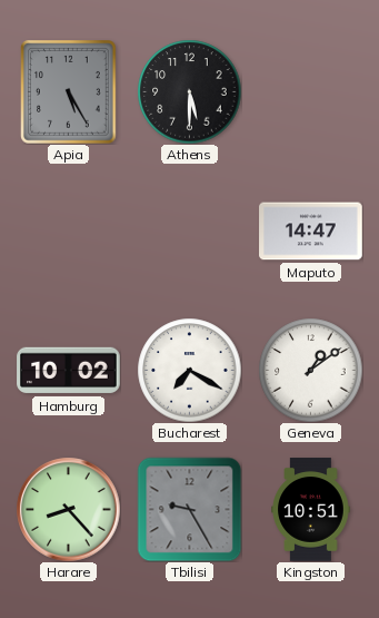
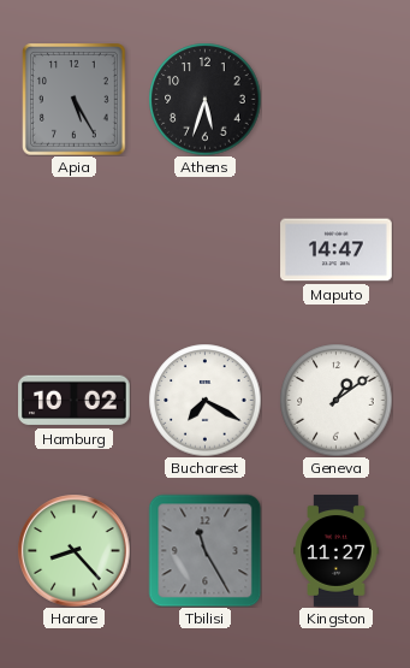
Athens: 5:30 -> 5:33 (204, 99)
Tbilisi: 9:25 -> 11:25 (204, 550)
Kingston: 10:51 -> 11:27 (337, 551)
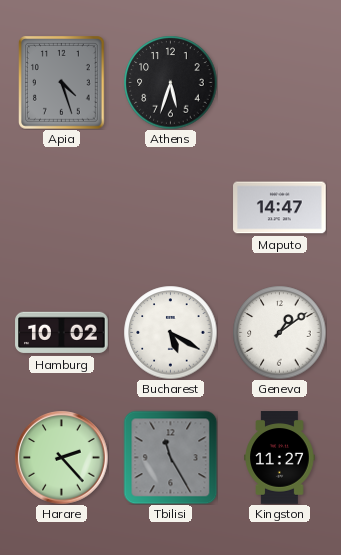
Apia: 5:25 -> 4:27 (62, 83)
Bucharest: 7:20 -> 5:20 (170, 332)
Harare: 8:23 -> 2:23 (61, 457)
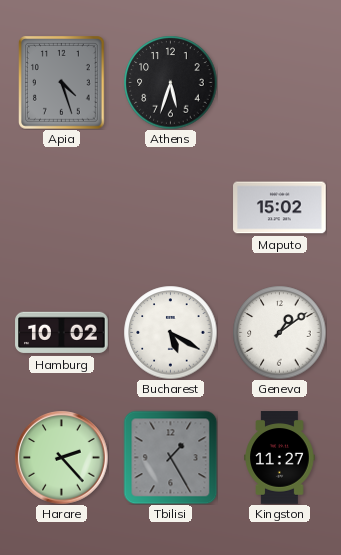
Maputo: 14:47 -> 15:02 (280, 208)
Tbilisi: 11:25 -> 1:25 (170, 457)
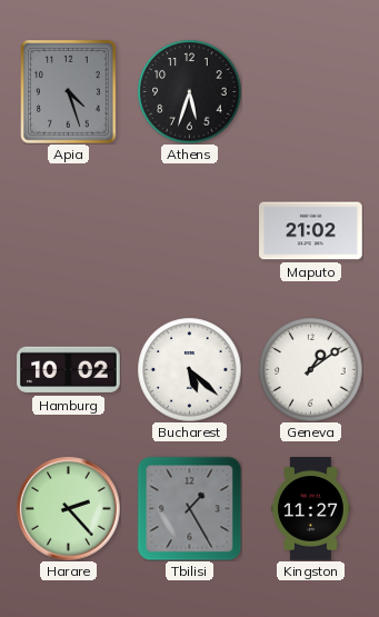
Maputo: 15:02 -> 21:02 (311, 231)
Bucharest: 5:20 -> 5:22 (189, 369)
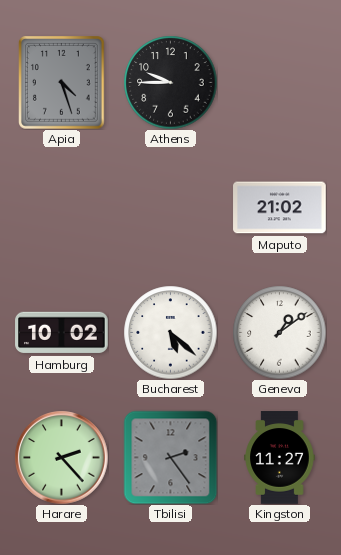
Athens: 5:33 -> 9:45 (170, 82)
Tbilisi: 1:25 -> 2:24 (170, 457)
